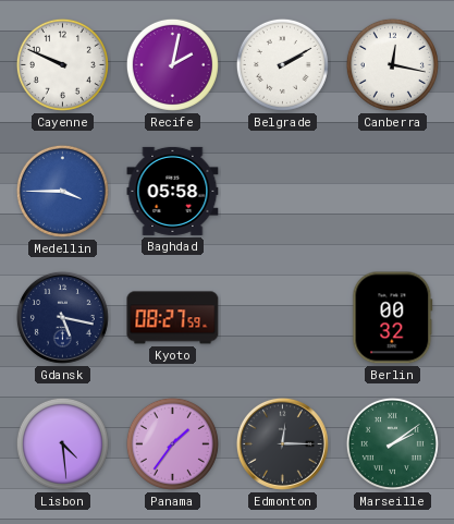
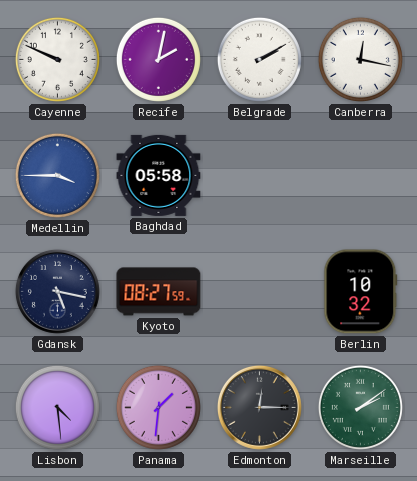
Berlin: 00:32 -> 10:32 (361, 292)
Panama: 1:36 -> 1:31 (158, 407)
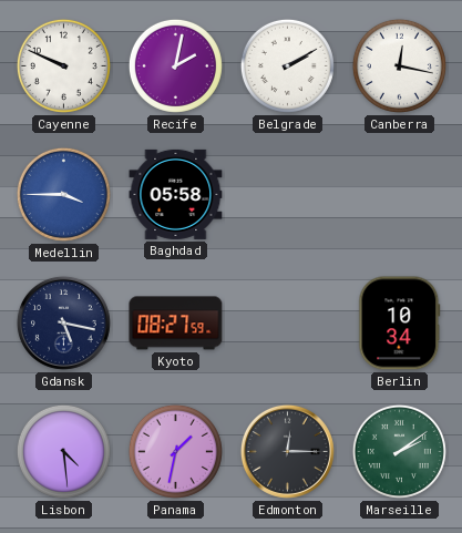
Berlin: 10:32 -> 10:34 (400, 324)
Panama: 1:31 -> 1:32 (175, 451)
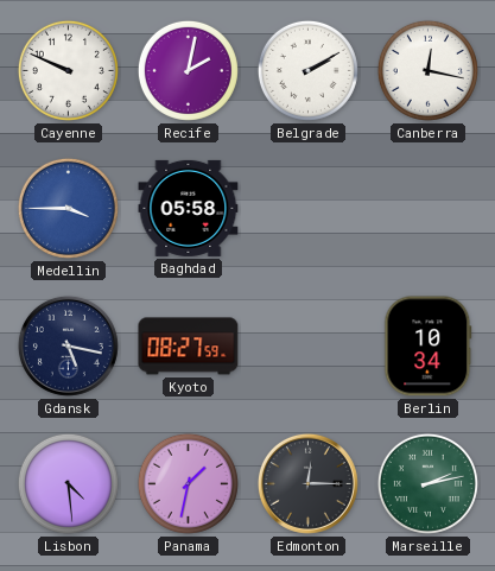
Marseille: 2:09 -> 2:13 (427, 483)
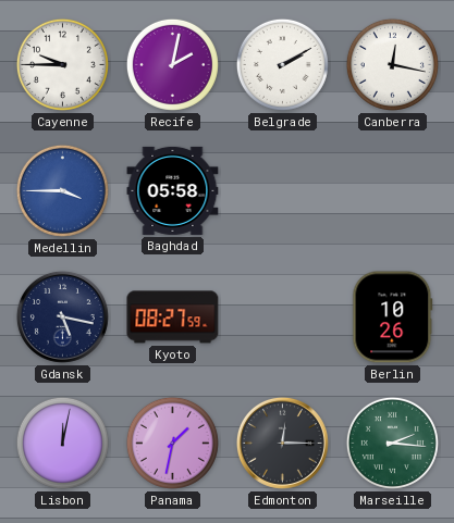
Cayenne: 9:49 -> 9:45 (62, 64)
Berlin: 10:34 -> 10:26 (393, 317)
Lisbon: 4:29 -> 12:02 (62, 443)
Marseille: 2:13 -> 2:16 (392, 443)
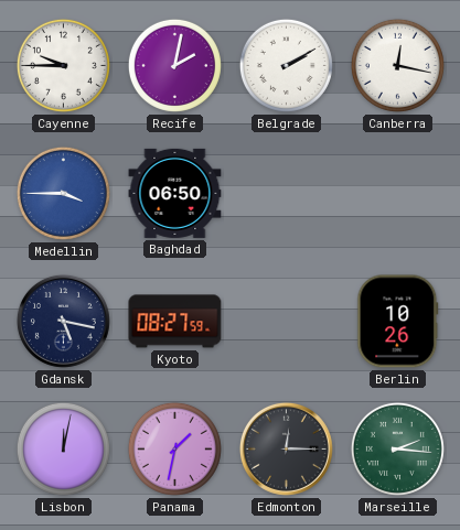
Baghdad: 05:58 -> 06:50 (175, 193)
